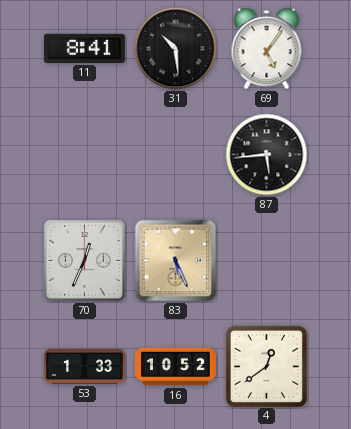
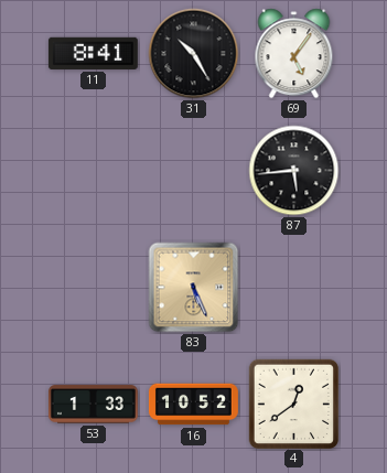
31: 10:29 -> 10:25 (194, 54)
70: 12:34 -> none (85, 261)
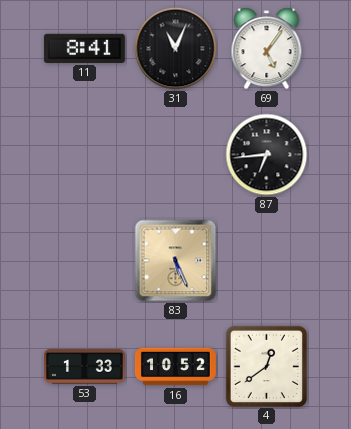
31: 10:25 -> 11:04 (176, 49)
87: 5:44 -> 6:44 (267, 155)
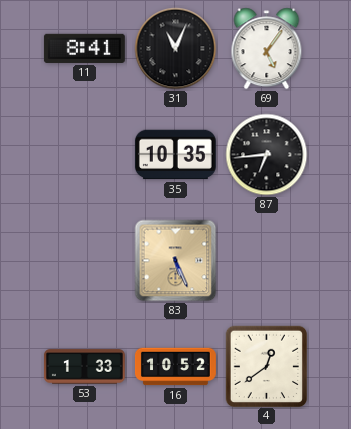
35: none -> 10:35 (175, 155)
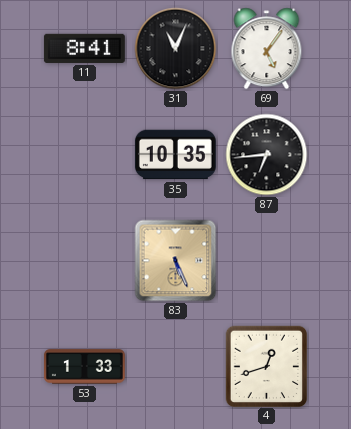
16: 10:52 -> none (175, 367)
4: 12:39 -> 12:42 (266, 366)
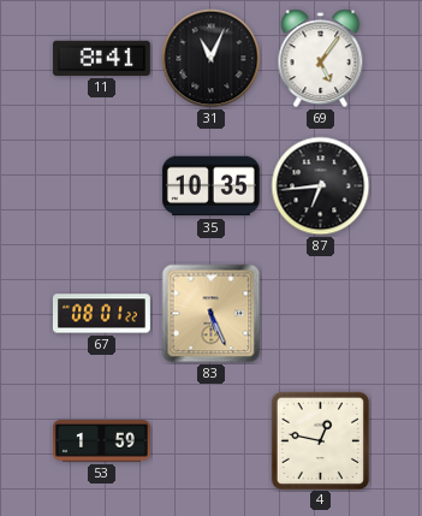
67: none -> 08:01 (102, 314)
53: 1:33 -> 1:59 (101, 441)
4: 12:42 -> 12:47 (320, 440)
